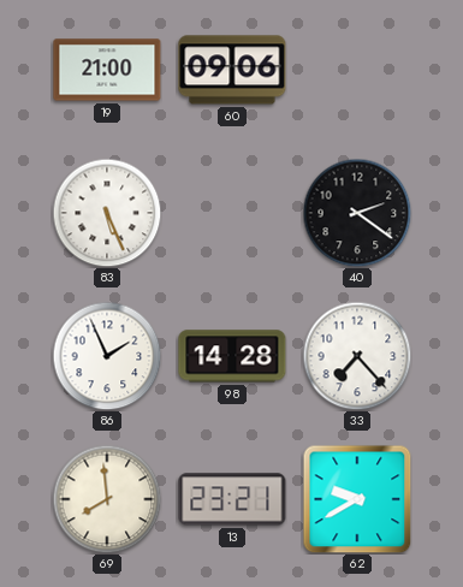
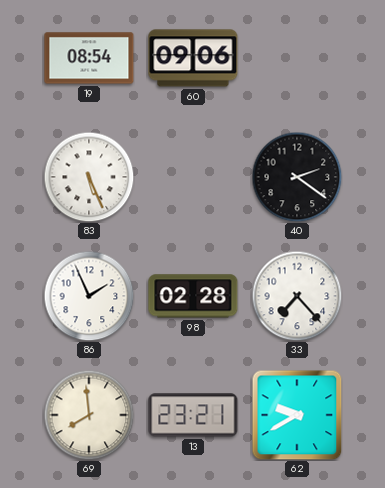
19: 21:00 -> 08:54 (89, 58)
98: 14:28 -> 02:28 (193, 296)
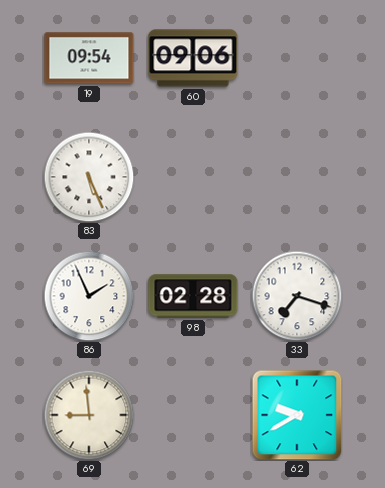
19: 08:54 -> 09:54 (89, 58)
40: 2:21 -> none (297, 177)
33: 7:23 -> 7:18 (297, 296)
69: 7:59 -> 8:59 (89, 415)
13: 23:21 -> none (193, 415)
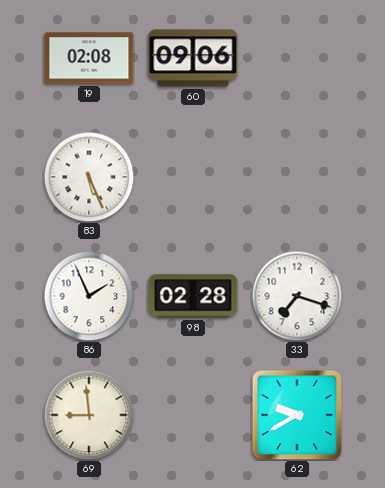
19: 09:54 -> 02:08 (89, 58)
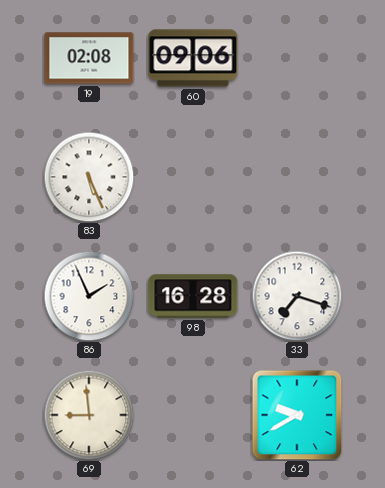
98: 02:28 -> 16:28 (193, 296)
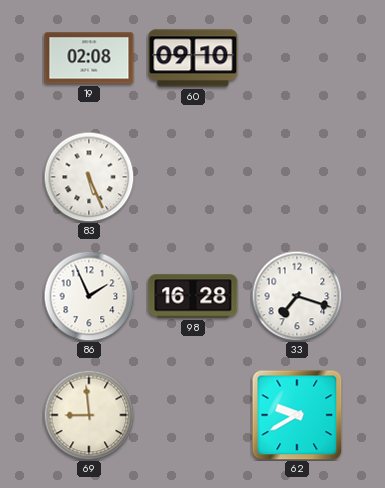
60: 09:06 -> 09:10 (193, 58)
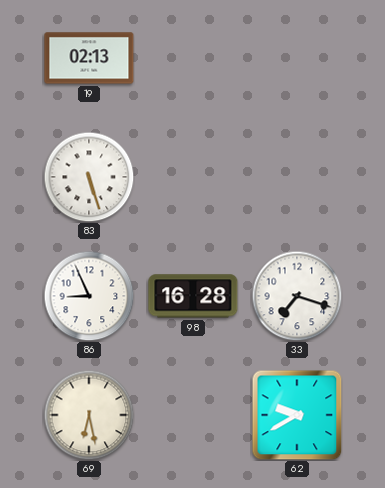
19: 02:08 -> 02:13 (89, 58)
60: 09:10 -> none (193, 58)
83: 5:26 -> 5:27 (89, 177)
86: 1:56 -> 8:56 (89, 296)
69: 8:59 -> 6:28 (89, 415)
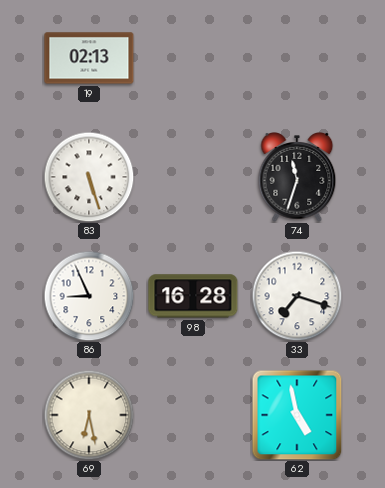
74: none -> 11:33 (297, 178)
62: 9:40 -> 4:58 (297, 415)
